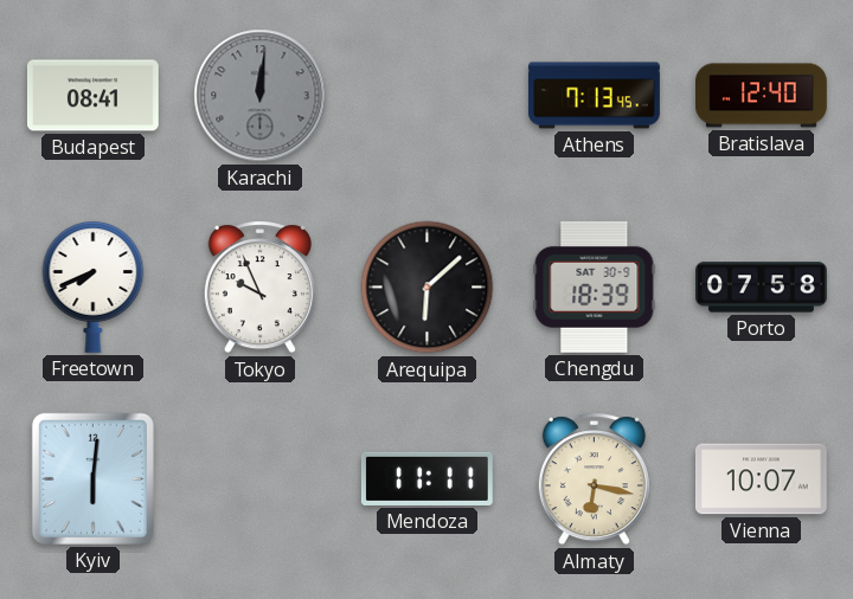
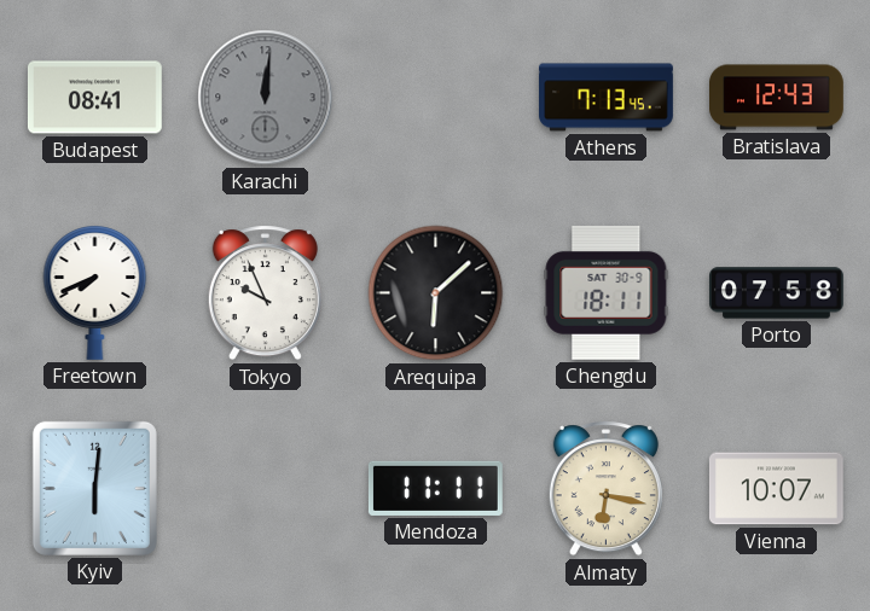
Bratislava: 12:40 -> 12:43 (777, 98)
Chengdu: 18:39 -> 18:11 (607, 292)
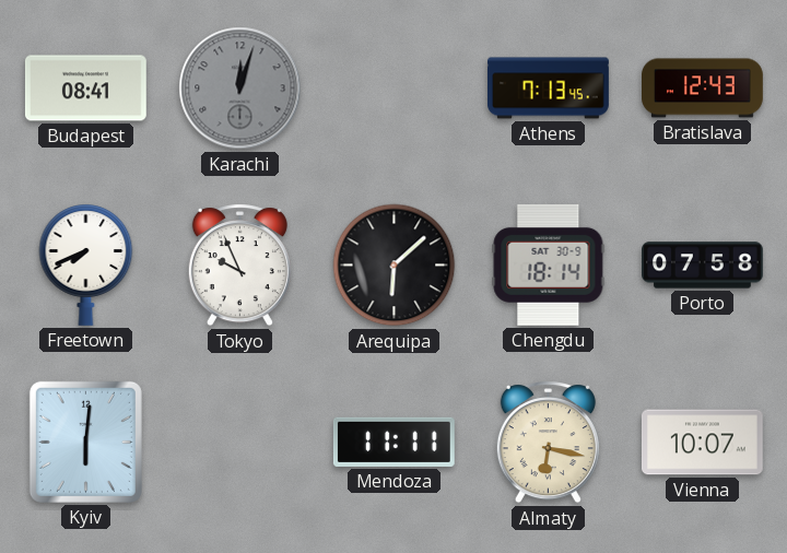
Karachi: 12:01 -> 12:03 (240, 89)
Chengdu: 18:11 -> 18:14 (549, 264)
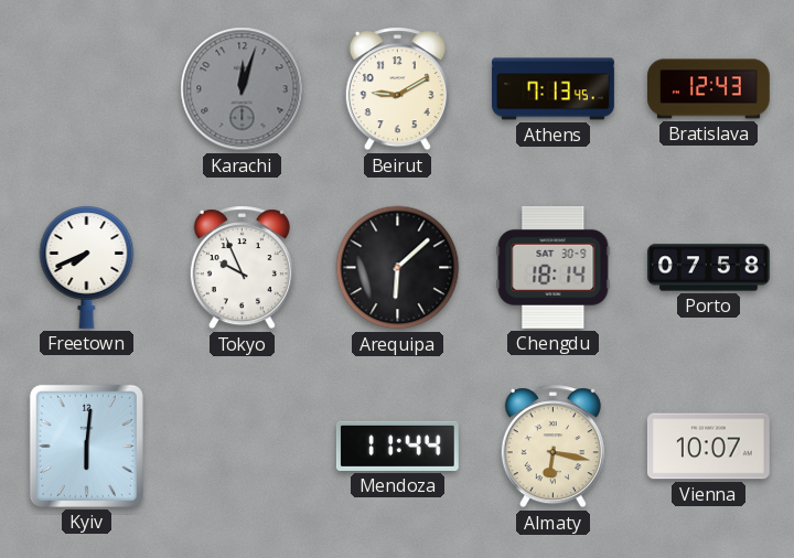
Budapest: 08:41 -> none (85, 89)
Beirut: none -> 9:10 (397, 89)
Mendoza: 11:11 -> 11:44 (397, 446)
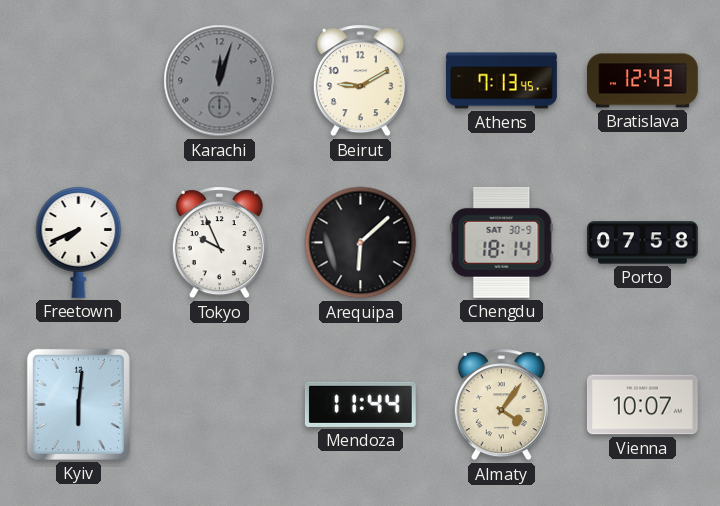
Almaty: 6:17 -> 4:06 (501, 405)
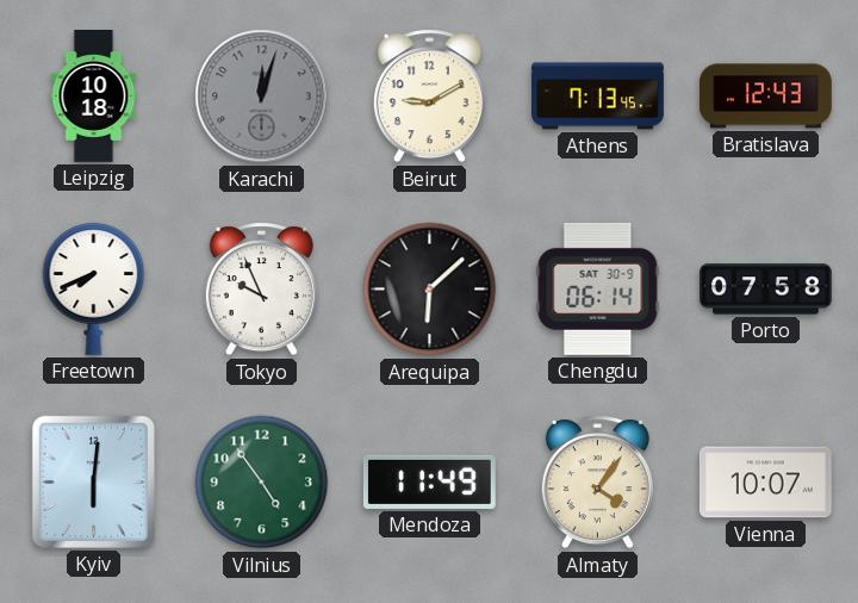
Leipzig: none -> 10:18 (94, 97)
Chengdu: 18:14 -> 06:14 (598, 288)
Vilnius: none -> 4:54 (262, 483)
Mendoza: 11:44 -> 11:49 (429, 481)
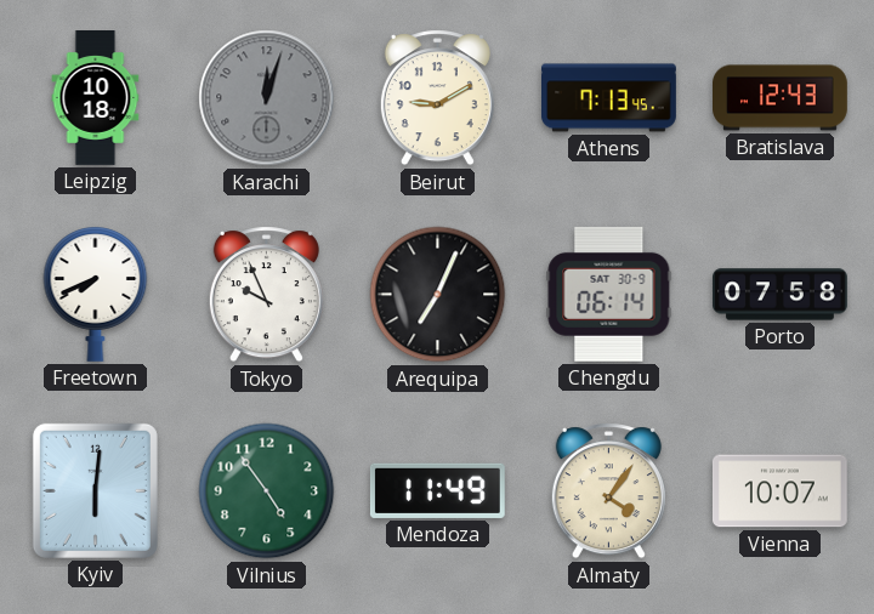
Arequipa: 6:08 -> 7:04 (438, 295)
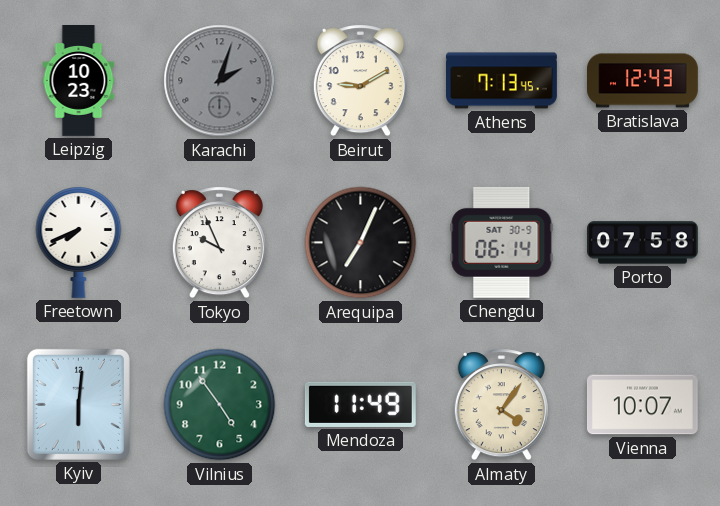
Leipzig: 10:18 -> 10:23 (79, 81)
Karachi: 12:03 -> 2:03 (220, 81)
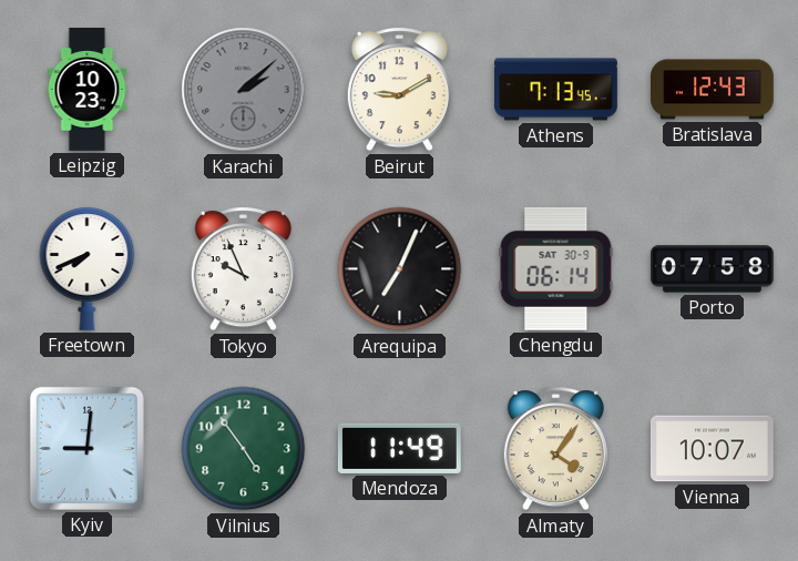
Karachi: 2:03 -> 2:08 (244, 90)
Kyiv: 6:01 -> 9:01 (86, 448)
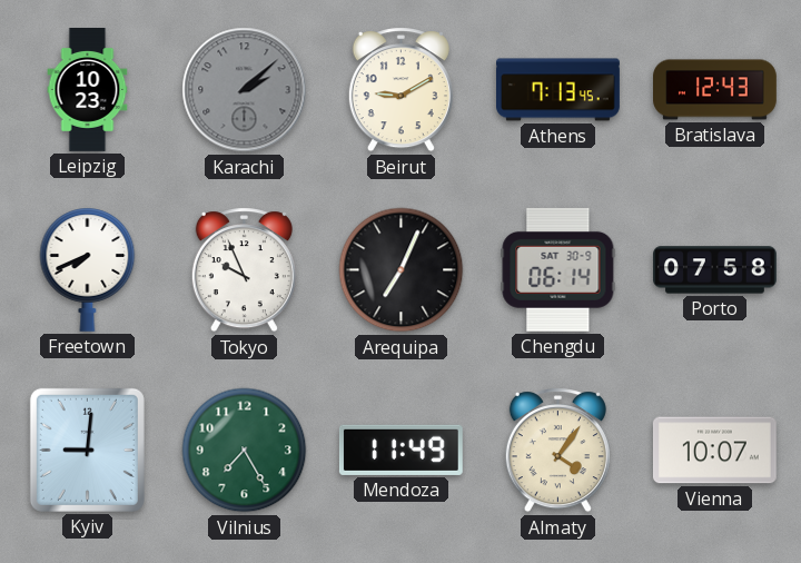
Vilnius: 4:54 -> 7:25 (245, 451)
